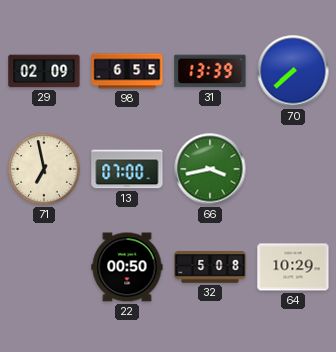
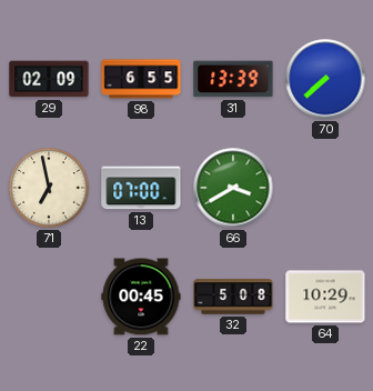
66: 3:43 -> 3:40 (233, 188)
22: 00:50 -> 00:45 (141, 297)
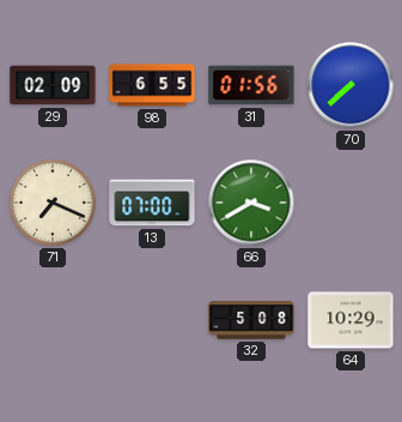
31: 13:39 -> 01:56 (251, 85)
71: 6:58 -> 7:19 (53, 203)
22: 00:45 -> none (141, 297)
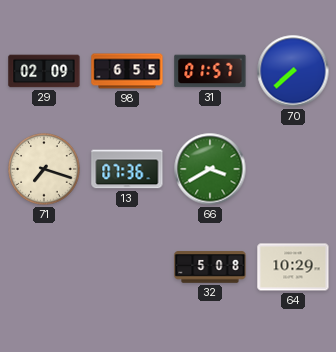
31: 01:56 -> 01:57 (210, 71)
71: 7:19 -> 7:18 (44, 169)
13: 07:00 -> 07:36 (127, 169)
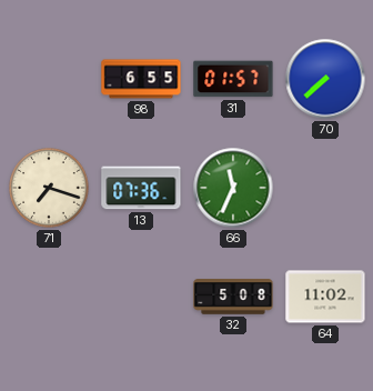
29: 02:09 -> none (44, 71)
66: 3:40 -> 11:34 (233, 188)
64: 10:29 -> 11:02 (325, 297)
